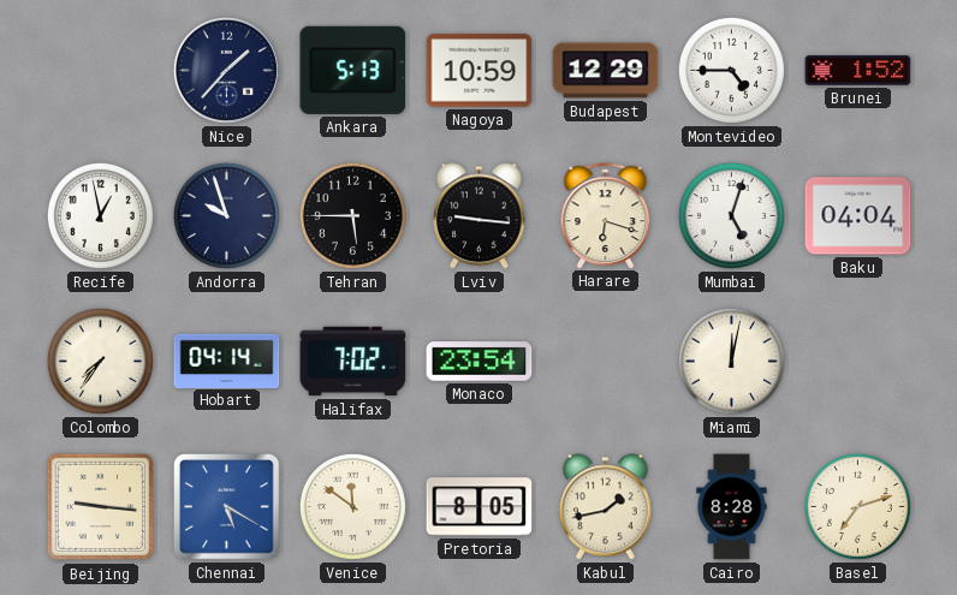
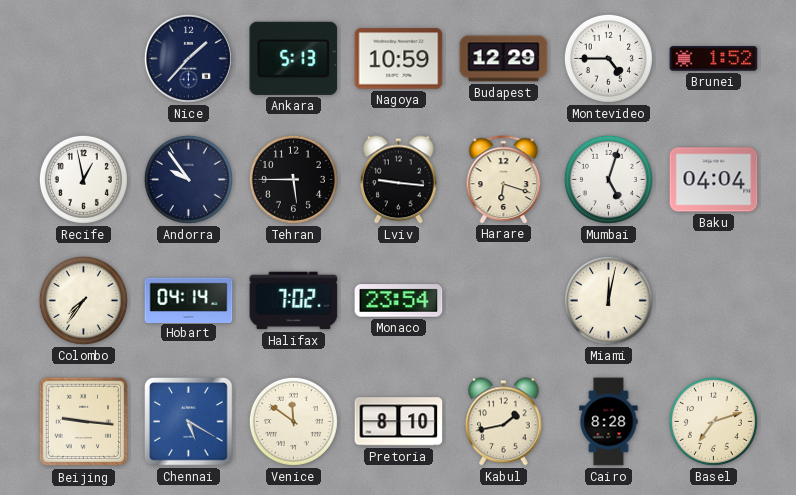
Andorra: 9:57 -> 9:54 (188, 179)
Pretoria: 8:05 -> 8:10 (399, 422)
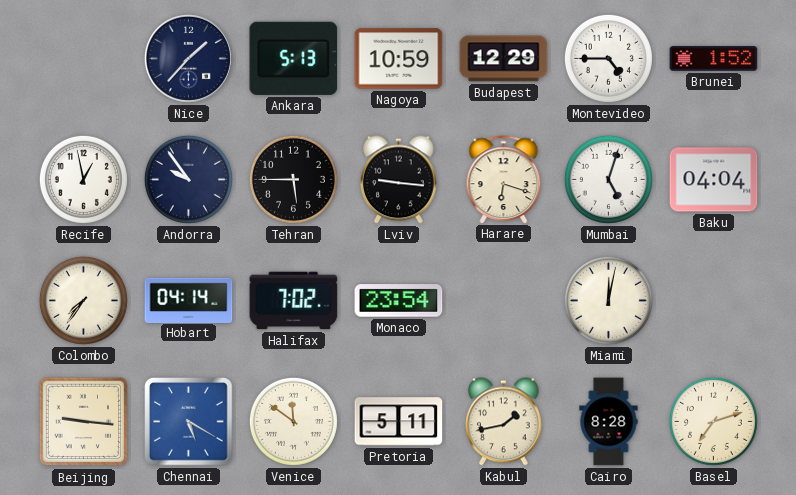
Pretoria: 8:10 -> 5:11 (399, 422)
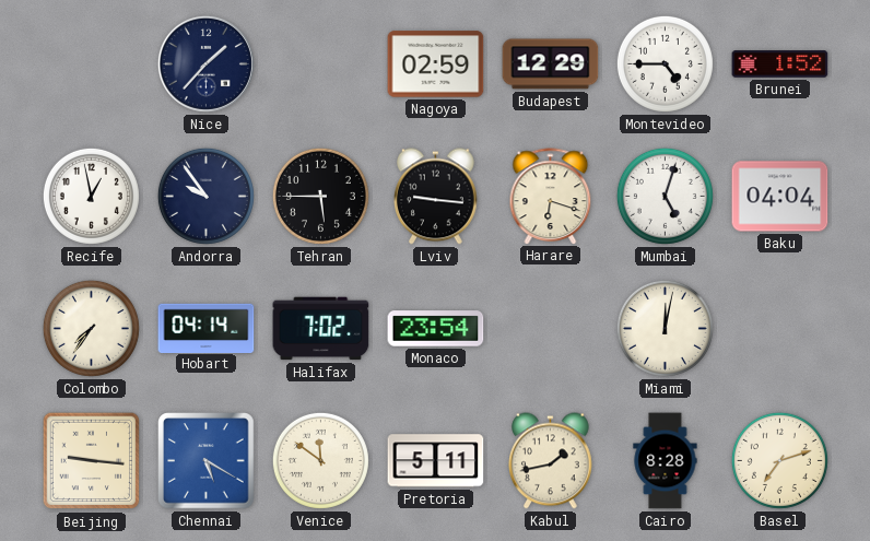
Ankara: 5:13 -> none (294, 58)
Nagoya: 10:59 -> 02:59 (436, 64)
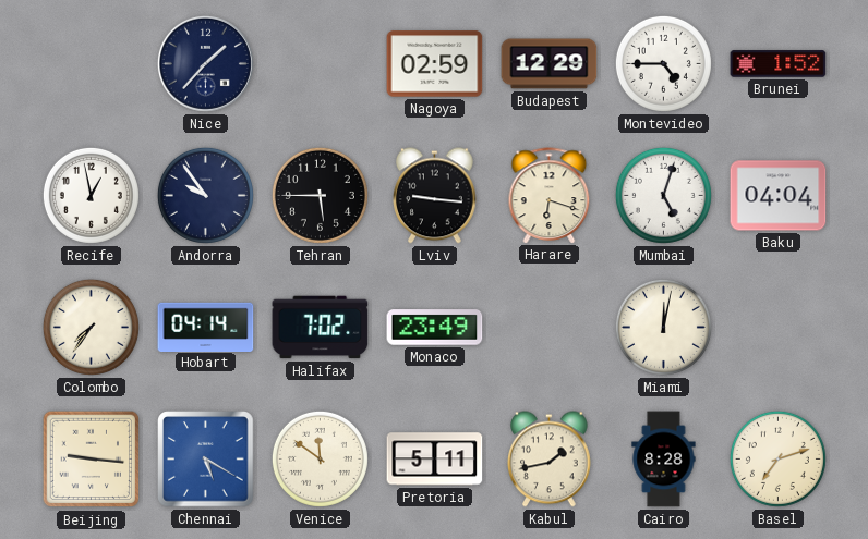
Monaco: 23:54 -> 23:49 (435, 328)
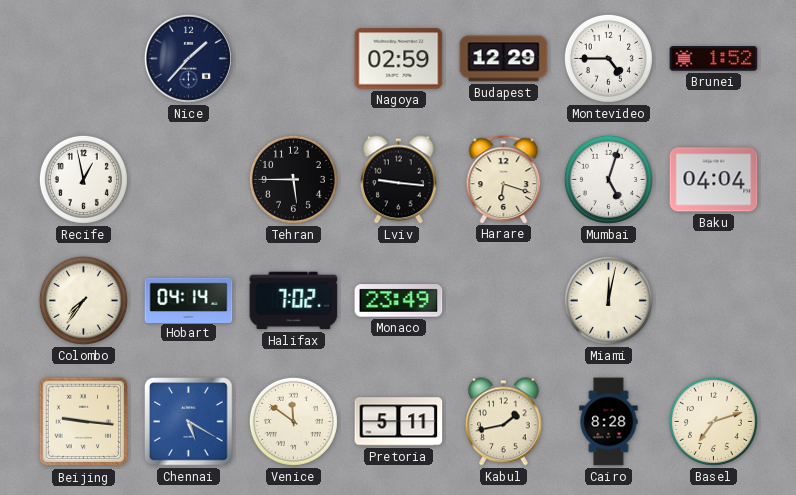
Andorra: 9:54 -> none (205, 195)
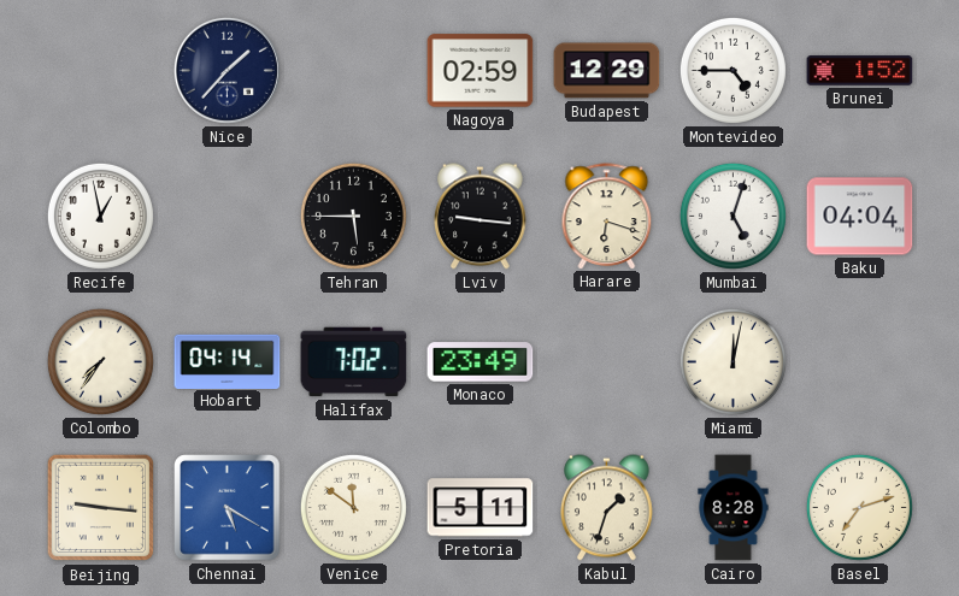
Kabul: 1:43 -> 1:33 (607, 508)
